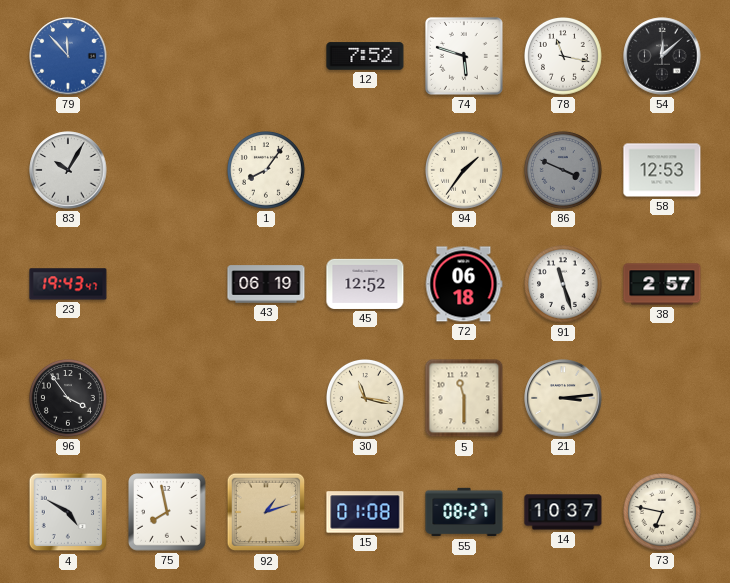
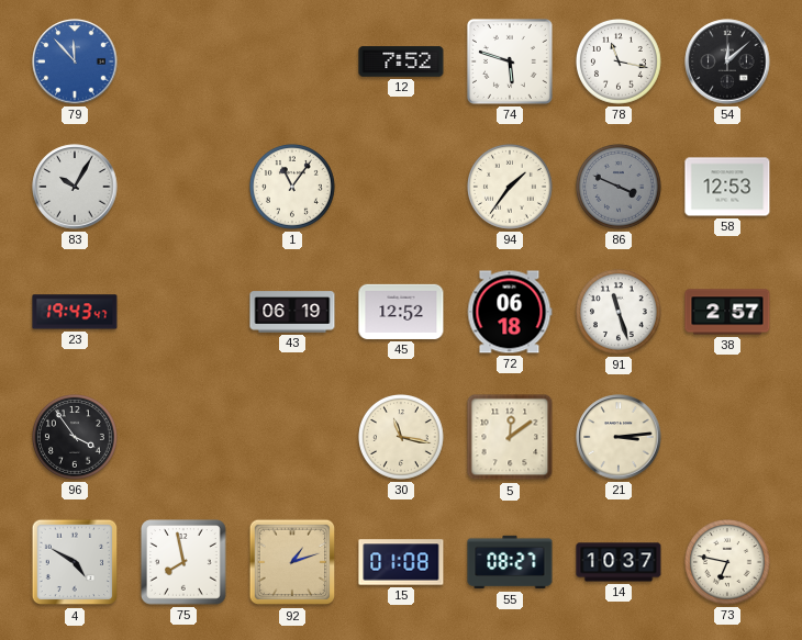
1: 8:06 -> 11:06 (293, 188)
5: 11:30 -> 12:09 (510, 437)
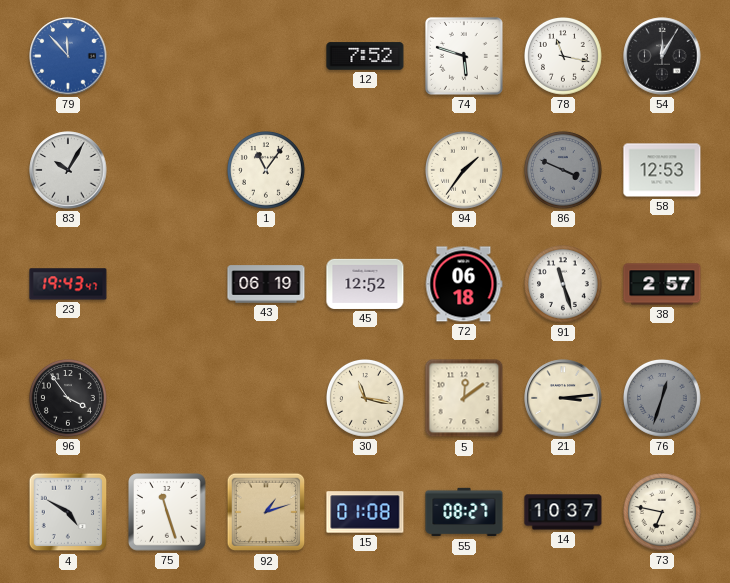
54: 12:08 -> 12:05 (662, 56)
76: none -> 12:33 (663, 399)
75: 7:58 -> 11:27 (167, 512)
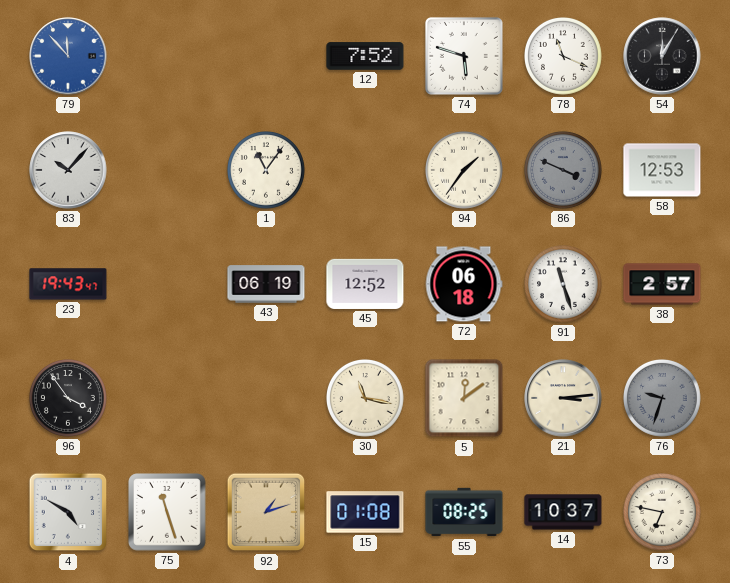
78: 11:17 -> 11:19 (564, 57)
83: 10:05 -> 10:07 (68, 170)
76: 12:33 -> 9:33 (663, 399)
55: 08:27 -> 08:25 (464, 512)
